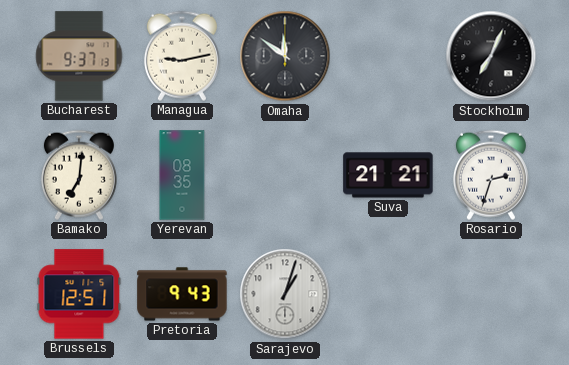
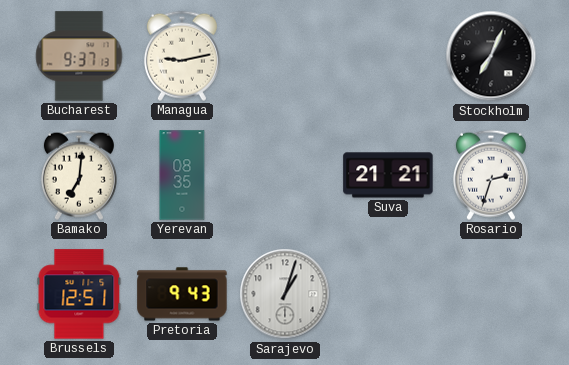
Omaha: 11:51 -> none (285, 56)
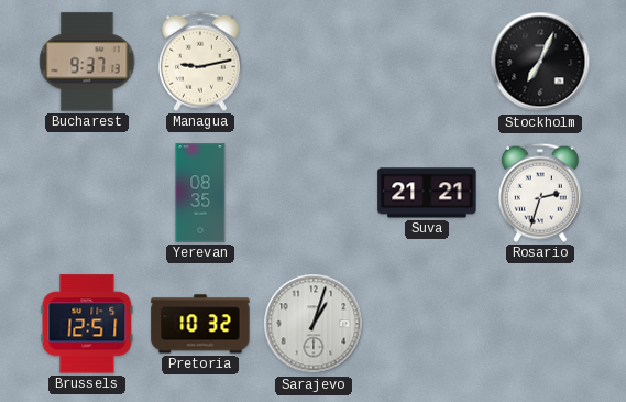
Bamako: 7:01 -> none (79, 175)
Pretoria: 9:43 -> 10:32 (200, 324)
